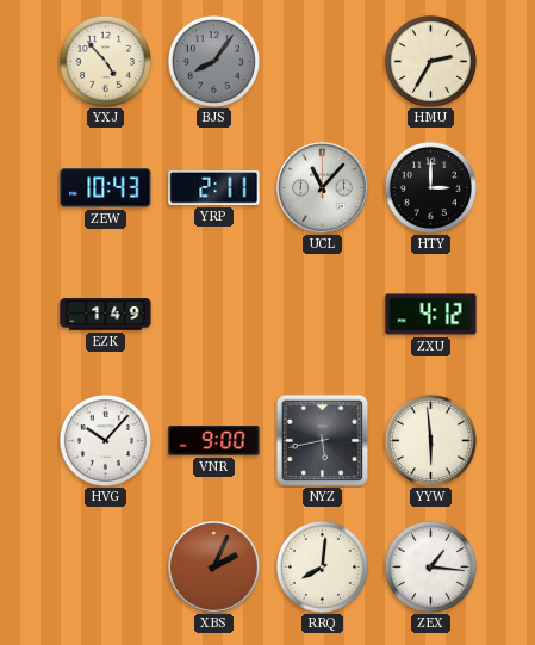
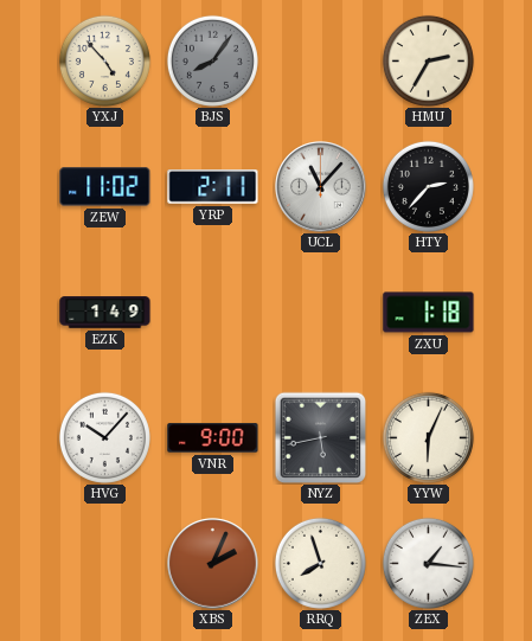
ZEW: 10:43 -> 11:02 (105, 187)
HTY: 3:00 -> 2:37 (428, 186)
ZXU: 4:12 -> 1:18 (429, 313)
YYW: 5:59 -> 6:04 (428, 437)
RRQ: 8:01 -> 7:57 (320, 563)
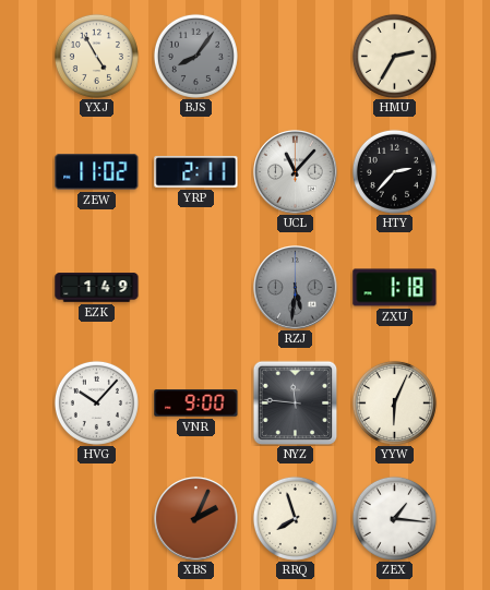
YXJ: 4:53 -> 4:55 (96, 56)
RZJ: none -> 5:31 (296, 288)
NYZ: 5:43 -> 11:46 (295, 402)
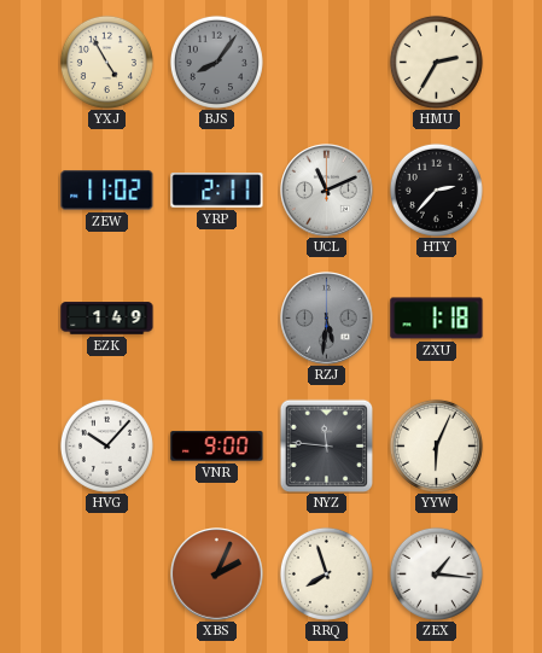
UCL: 11:07 -> 11:11 (327, 191)
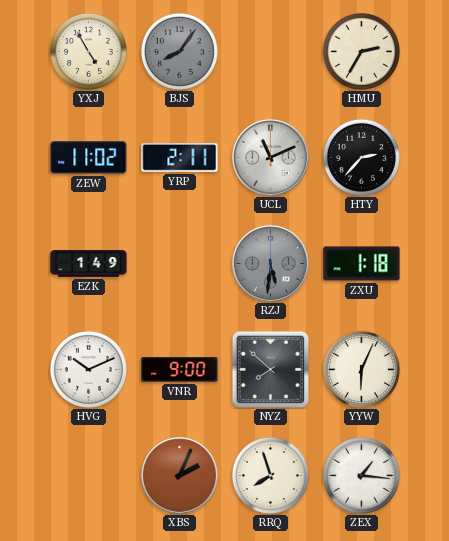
HVG: 10:07 -> 10:11 (88, 369)
NYZ: 11:46 -> 7:52 (270, 369)
